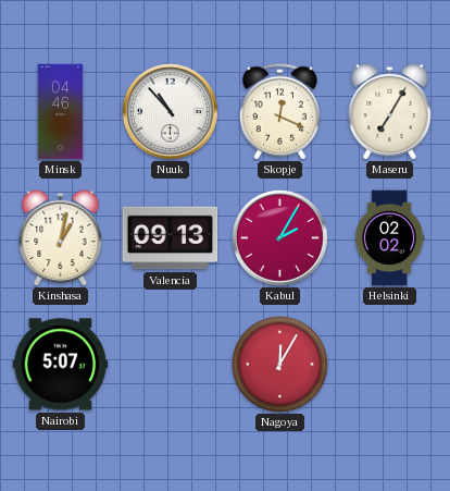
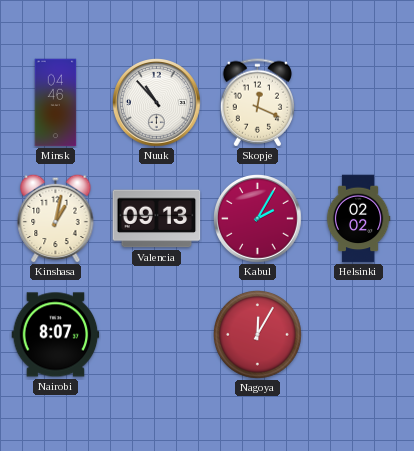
Maseru: 7:05 -> none (390, 111)
Nairobi: 5:07 -> 8:07 (56, 335)
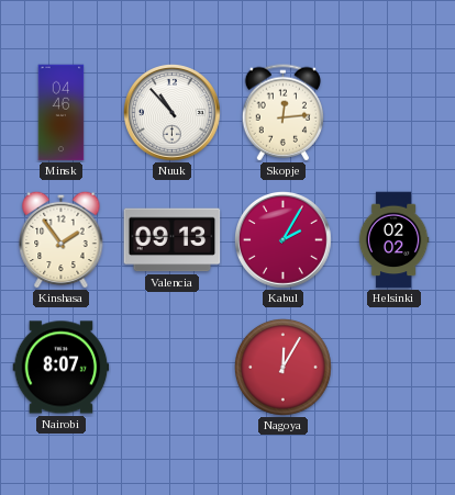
Skopje: 12:19 -> 12:14 (282, 113)
Kinshasa: 1:02 -> 1:54 (62, 239)
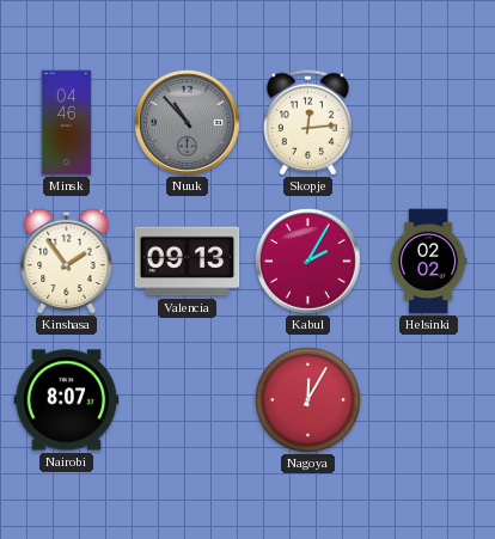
Nuuk dial: white -> grey (188, 123)
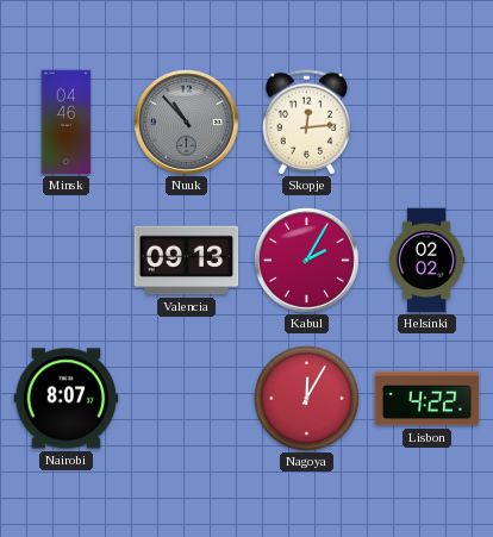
Kinshasa: 1:54 -> none (67, 261)
Lisbon: none -> 4:22 (428, 399)
